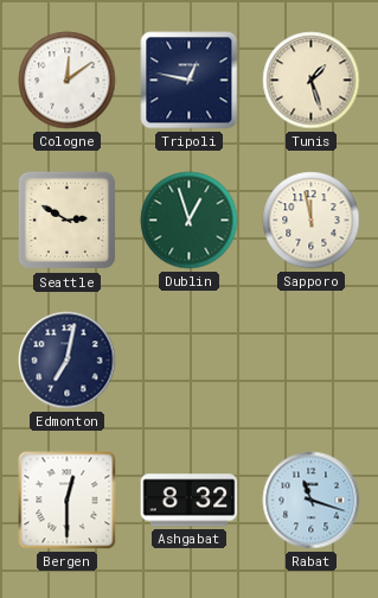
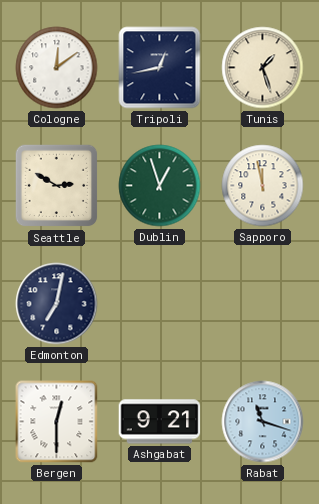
Tripoli: 12:47 -> 12:43 (160, 68)
Ashgabat: 8:32 -> 9:21 (160, 422)
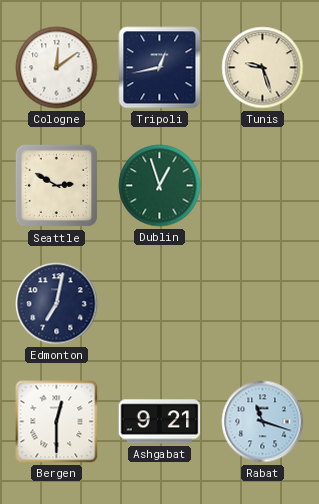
Tunis: 1:27 -> 9:27 (263, 68)
Sapporo: 11:58 -> none (263, 186)
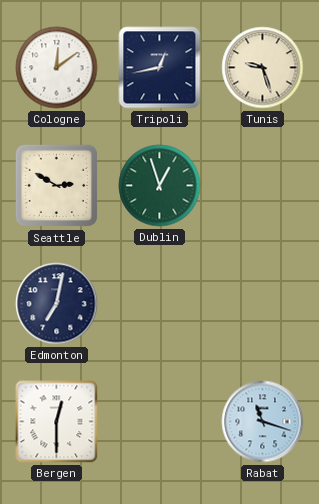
Ashgabat: 9:21 -> none (160, 422)
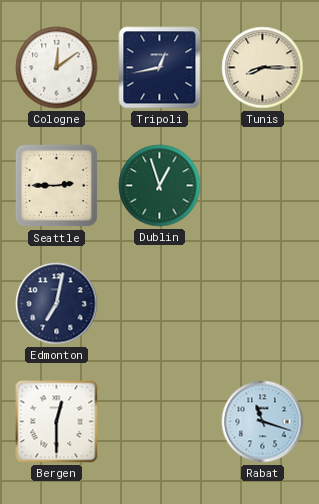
Tunis: 9:27 -> 8:15 (263, 68)
Seattle: 2:50 -> 2:45 (57, 186)
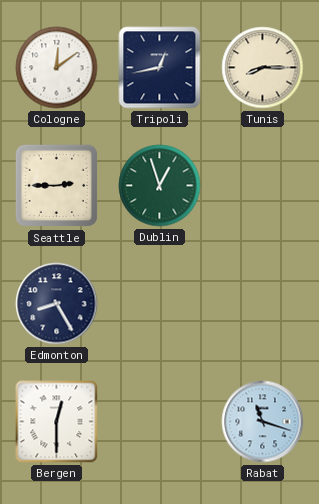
Edmonton: 7:02 -> 8:25 (57, 304)
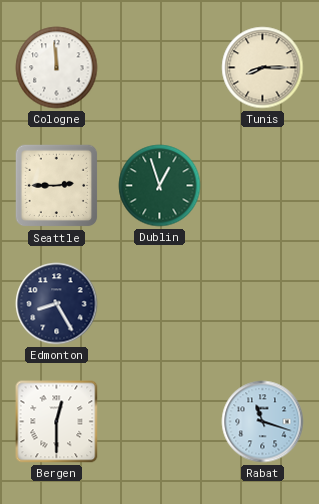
Cologne: 12:09 -> 11:59 (57, 68)
Tripoli: 12:43 -> none (160, 68)
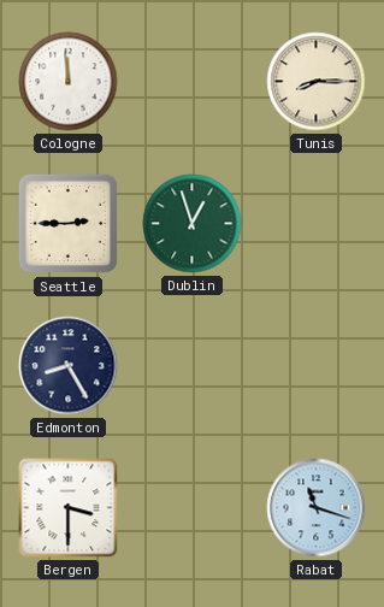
Bergen: 12:30 -> 3:30 (69, 508)
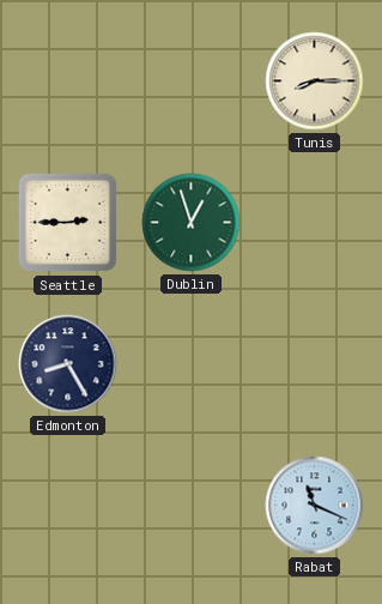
Cologne: 11:59 -> none (69, 82)
Bergen: 3:30 -> none (69, 508)
Rabat: 11:18 -> 11:19 (315, 506)
